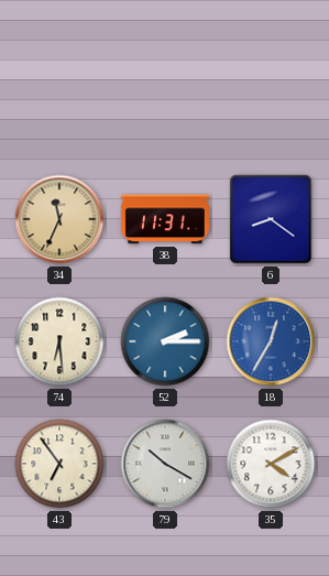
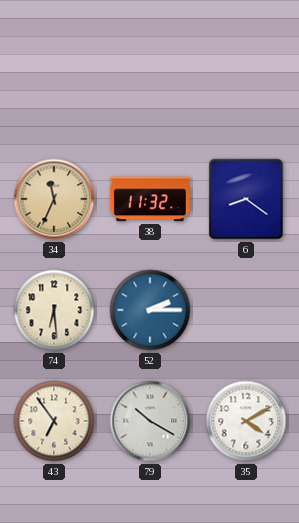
38: 11:31 -> 11:32 (150, 199)
18: 12:35 -> none (271, 341)
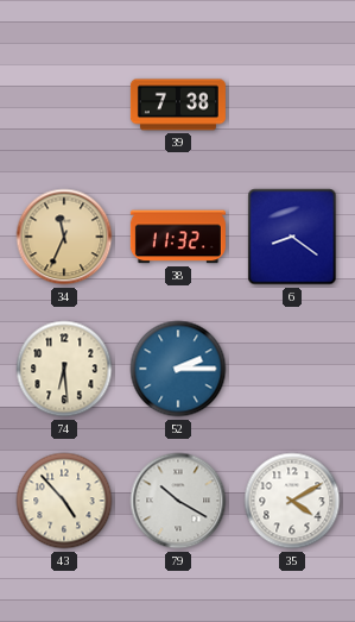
39: none -> 7:38 (178, 105)
43: 6:54 -> 4:53 (64, 501)
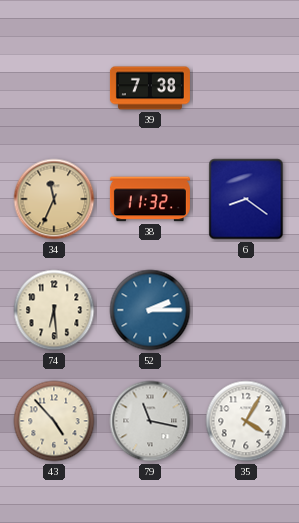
79: 10:20 -> 11:17 (150, 421)
35: 4:10 -> 4:05 (246, 421)
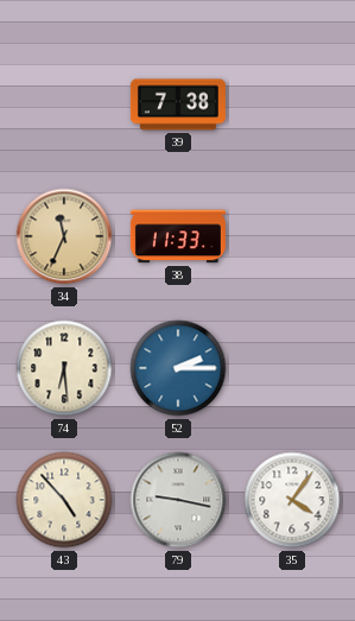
38: 11:32 -> 11:33 (178, 236)
6: 8:21 -> none (246, 199)
79: 11:17 -> 9:17 (178, 500)
35: 4:05 -> 4:06 (292, 500)
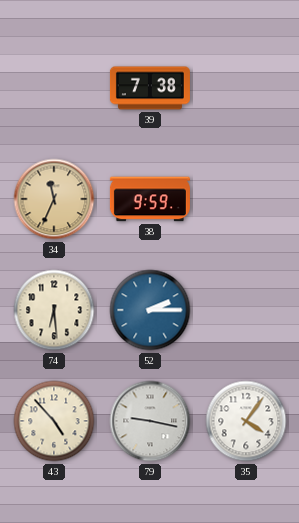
38: 11:33 -> 9:59 (150, 199)
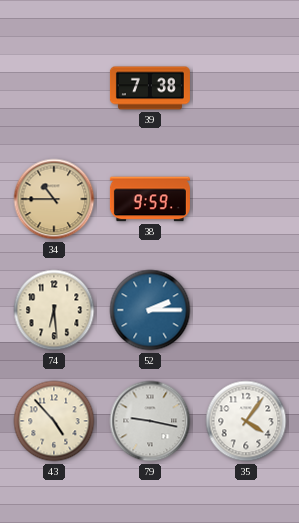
34: 11:34 -> 10:45 (54, 199)
